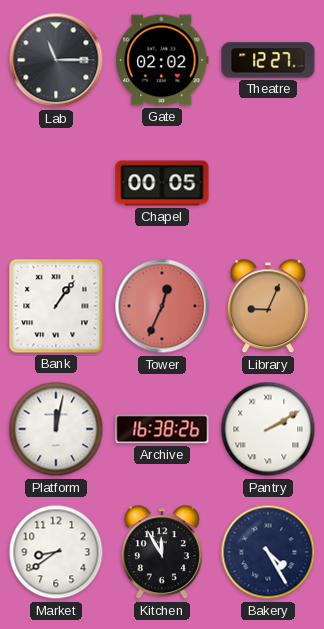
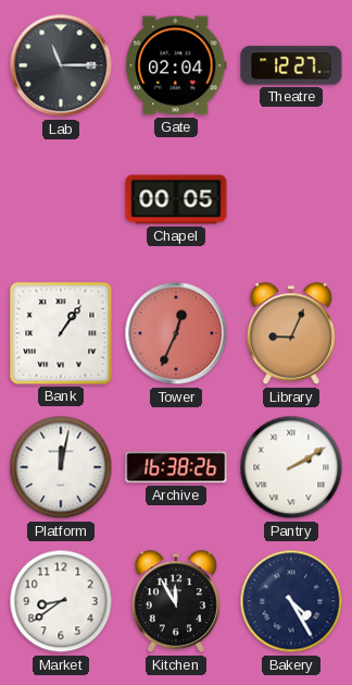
Gate: 02:02 -> 02:04 (176, 65)
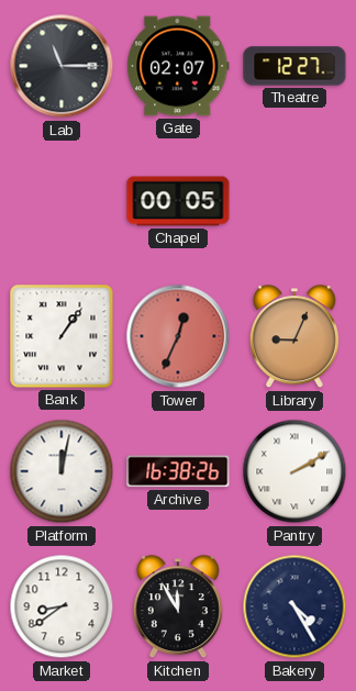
Gate: 02:04 -> 02:07 (178, 66)
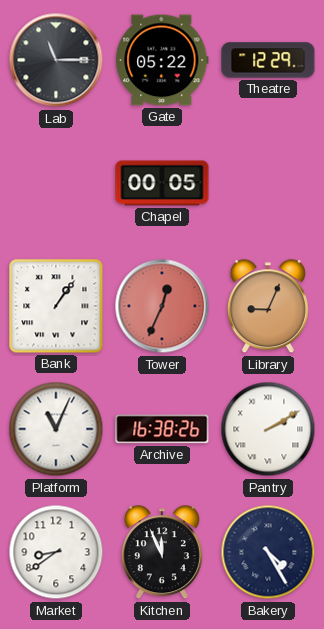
Gate: 02:07 -> 05:22 (162, 60)
Theatre: 12:27 -> 12:29 (268, 60)
Platform: 12:02 -> 11:04 (56, 429)
Kitchen: 11:55 -> 11:56 (162, 553)
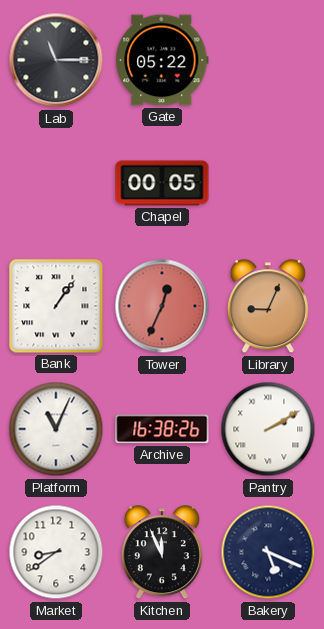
Theatre: 12:29 -> none (268, 60)
Bakery: 4:25 -> 5:19 (268, 552)
